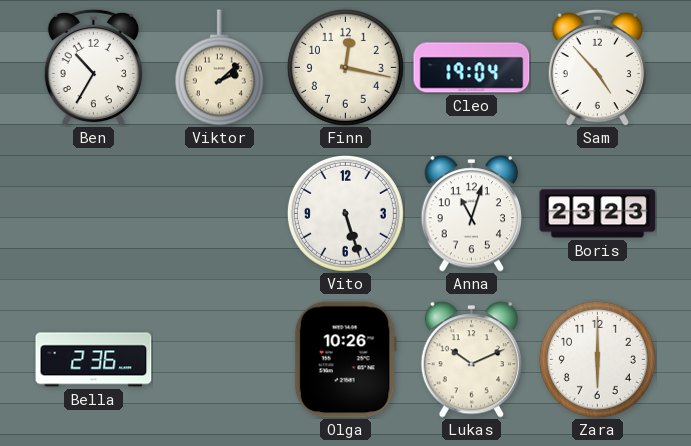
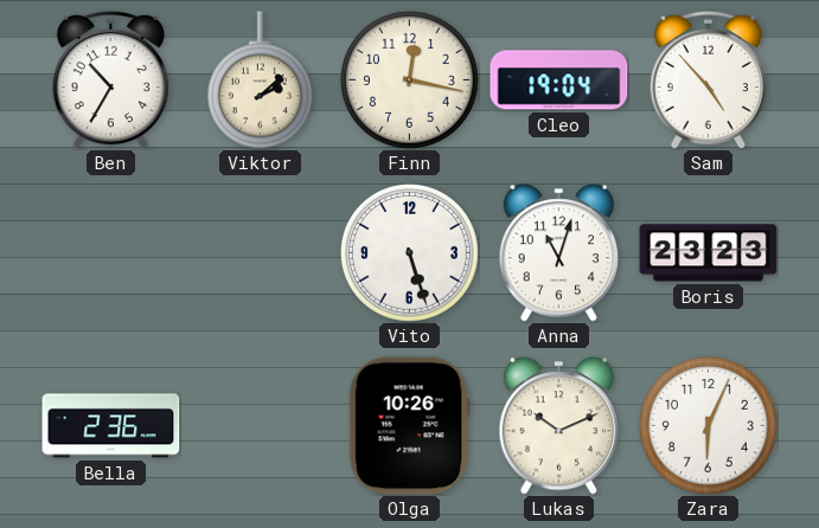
Zara: 6:00 -> 6:04 (708, 425)
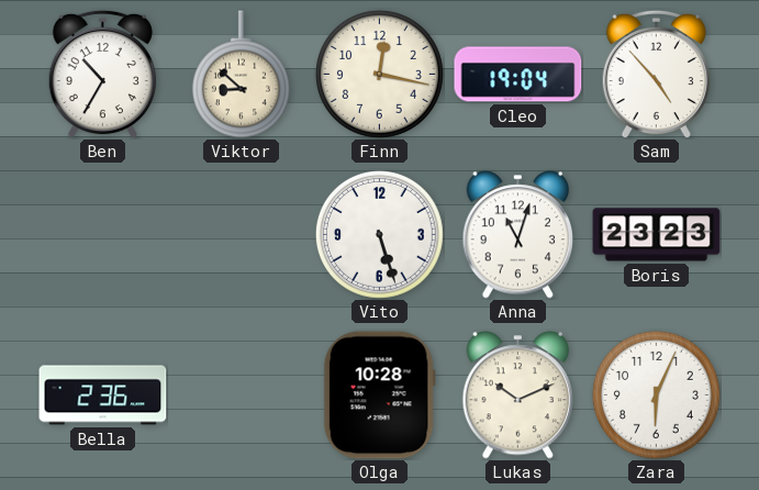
Viktor: 2:08 -> 8:52 (241, 75)
Olga: 10:26 -> 10:28 (379, 396)
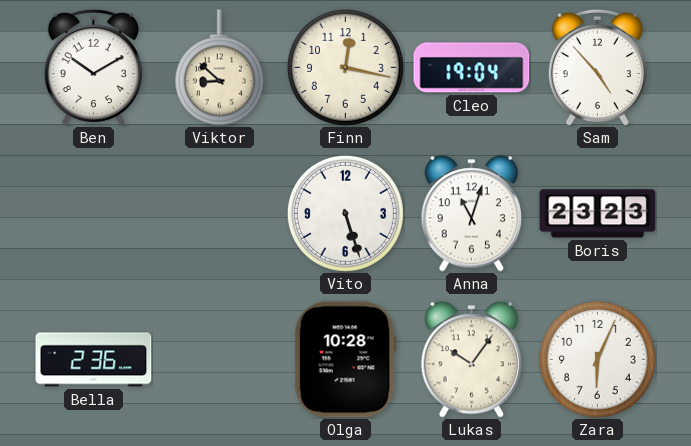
Ben: 10:35 -> 10:10 (93, 67)
Lukas: 10:11 -> 10:06 (471, 360)
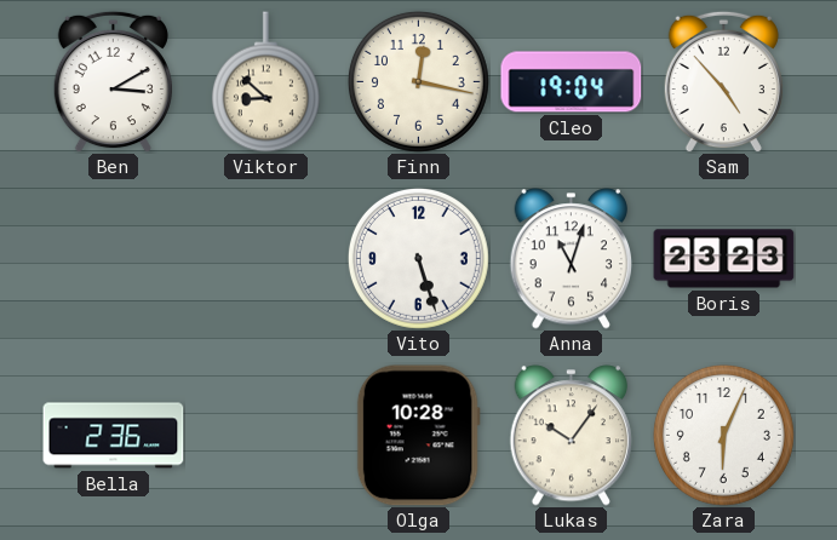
Ben: 10:10 -> 3:10 (113, 81)
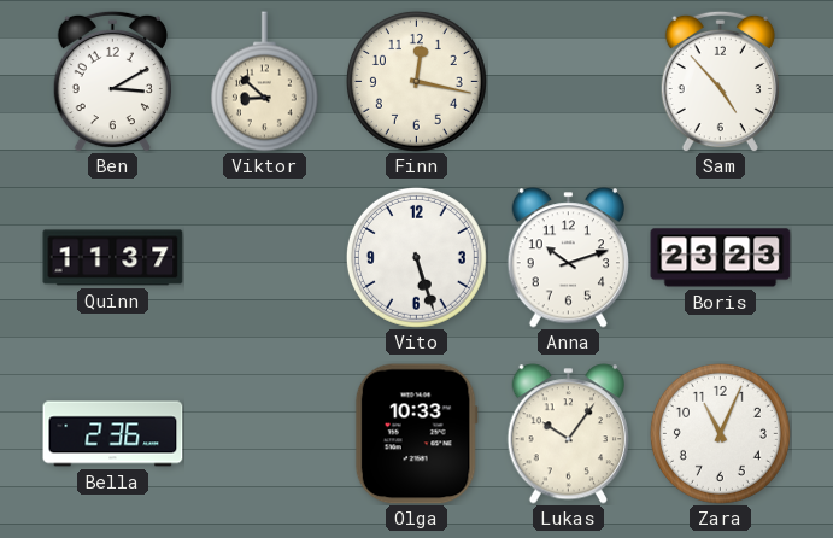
Cleo: 19:04 -> none (572, 82)
Quinn: none -> 11:37 (113, 258)
Anna: 11:03 -> 10:12 (568, 258)
Olga: 10:28 -> 10:33 (416, 434)
Zara: 6:04 -> 11:04 (720, 433)
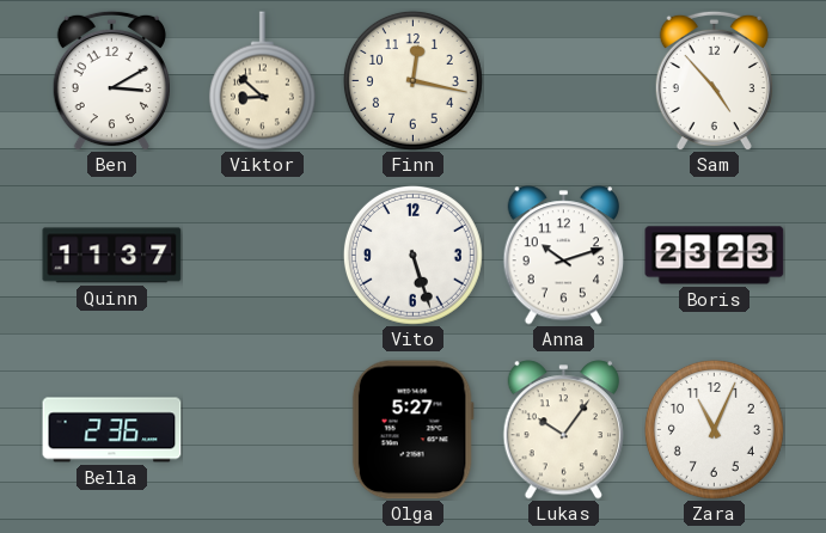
Olga: 10:33 -> 5:27 (412, 430)
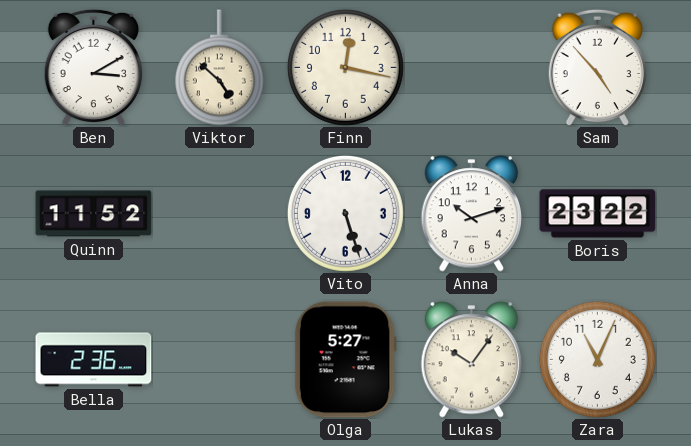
Viktor: 8:52 -> 4:52 (219, 68)
Quinn: 11:37 -> 11:52 (94, 214)
Boris: 23:23 -> 23:22 (598, 214)
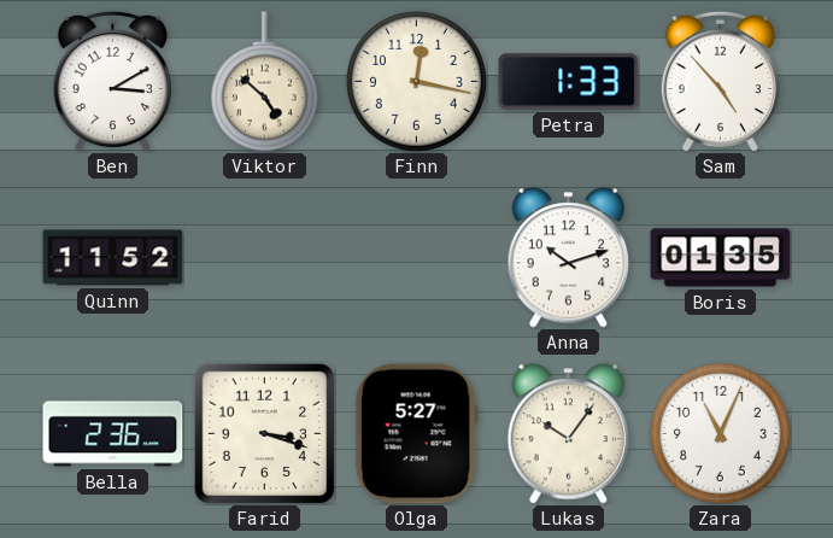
Petra: none -> 1:33 (569, 82)
Vito: 5:27 -> none (345, 213)
Boris: 23:22 -> 01:35 (721, 258)
Farid: none -> 3:18 (264, 433)
